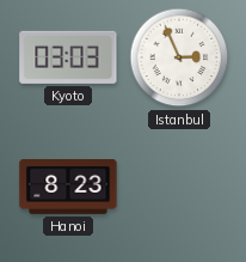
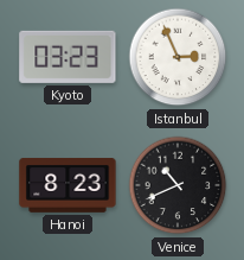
Kyoto: 03:03 -> 03:23 (68, 57)
Venice: none -> 10:41 (178, 185)
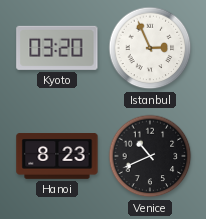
Kyoto: 03:23 -> 03:20 (57, 48)
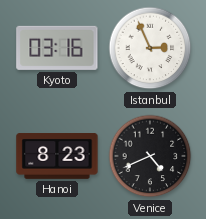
Kyoto: 03:20 -> 03:16 (57, 48)
Venice: 10:41 -> 4:41 (150, 156)
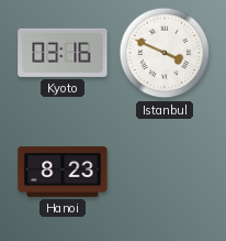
Istanbul: 2:56 -> 3:49 (165, 53)
Venice: 4:41 -> none (150, 156)
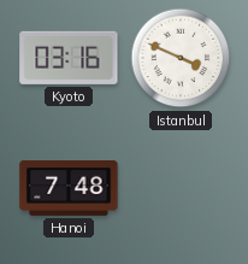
Hanoi: 8:23 -> 7:48 (69, 189)
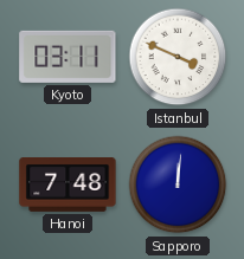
Kyoto: 03:16 -> 03:11 (68, 57)
Sapporo: none -> 12:01 (178, 184)
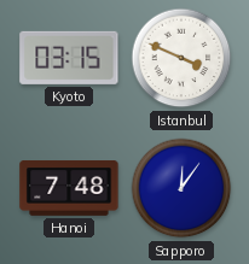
Kyoto: 03:11 -> 03:15 (69, 58)
Sapporo: 12:01 -> 12:06 (181, 188)
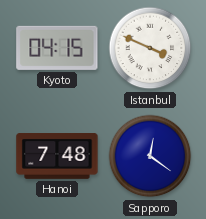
Kyoto: 03:15 -> 04:15 (57, 48)
Sapporo: 12:06 -> 12:21 (150, 156)
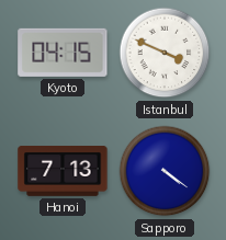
Hanoi: 7:48 -> 7:13 (63, 172)
Sapporo: 12:21 -> 4:21 (165, 171)
